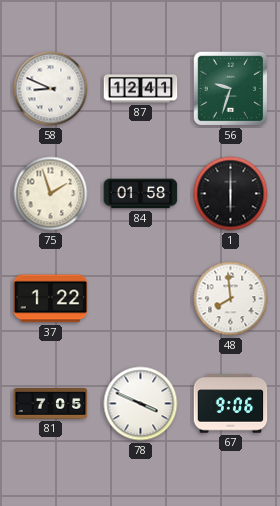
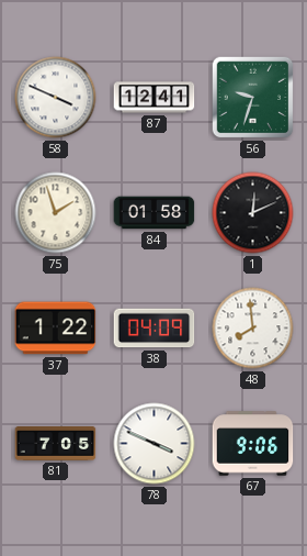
58: 8:49 -> 3:49 (56, 98)
1: 6:00 -> 12:11 (253, 213)
38: none -> 04:09 (155, 329)
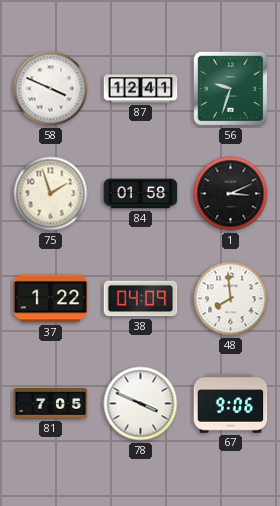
1: 12:11 -> 3:11 (231, 194)
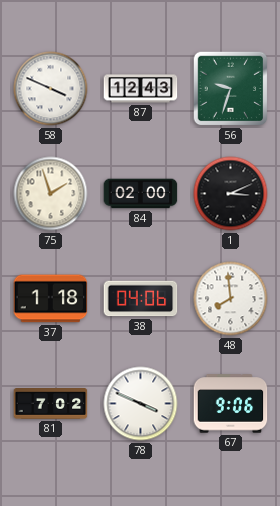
87: 12:41 -> 12:43 (141, 89)
84: 01:58 -> 02:00 (141, 194)
37: 1:22 -> 1:18 (51, 299)
38: 04:09 -> 04:06 (141, 299)
81: 7:05 -> 7:02 (51, 404)
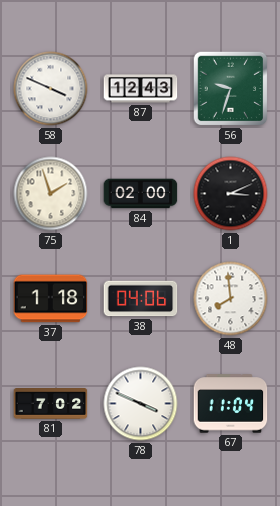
67: 9:06 -> 11:04 (231, 404)
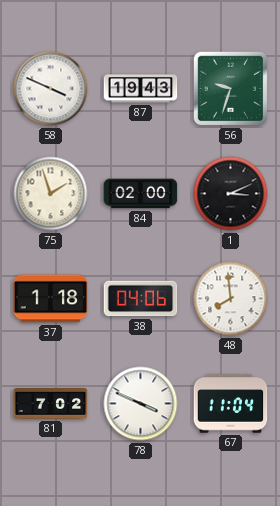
87: 12:43 -> 19:43 (141, 89)
